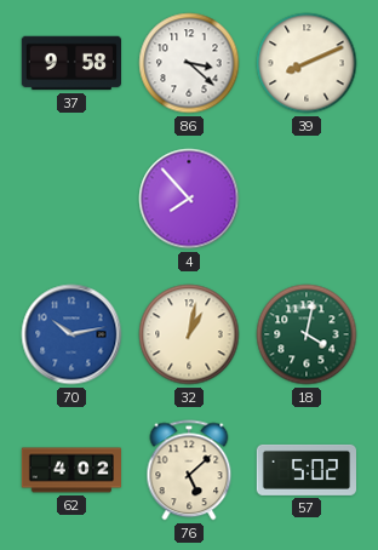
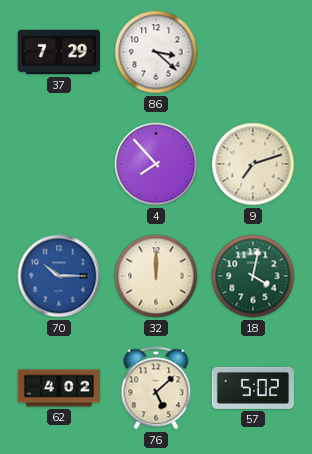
37: 9:58 -> 7:29 (58, 52)
39: 8:11 -> none (307, 63)
9: none -> 7:12 (253, 164)
70: 10:13 -> 10:15 (59, 276)
32: 1:02 -> 12:00 (156, 276)
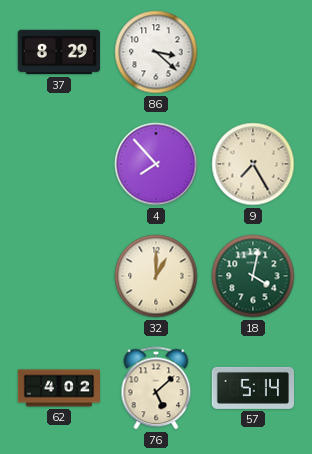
37: 7:29 -> 8:29 (58, 52)
9: 7:12 -> 7:25 (253, 164)
70: 10:15 -> none (59, 276)
32: 12:00 -> 1:00 (156, 276)
57: 5:02 -> 5:14 (252, 388)
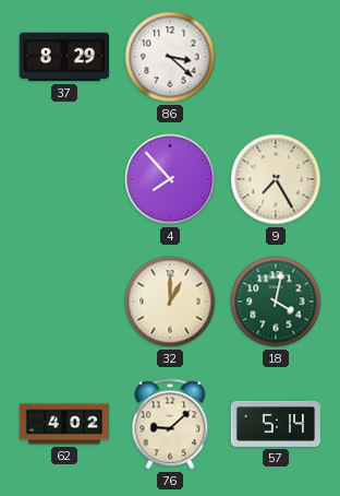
76: 5:08 -> 9:08 (170, 424)
